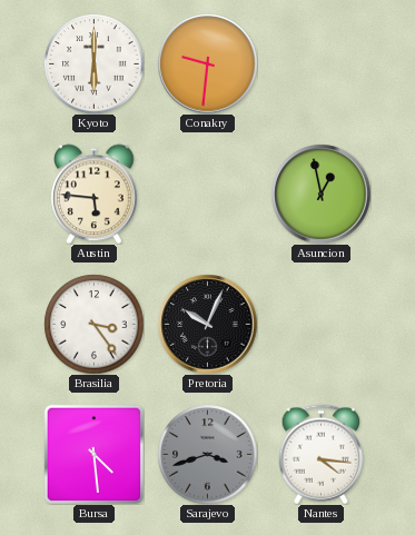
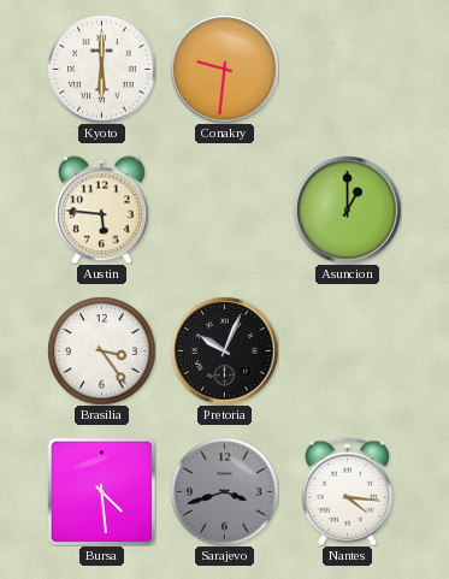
Asuncion: 12:58 -> 1:00 (347, 209)
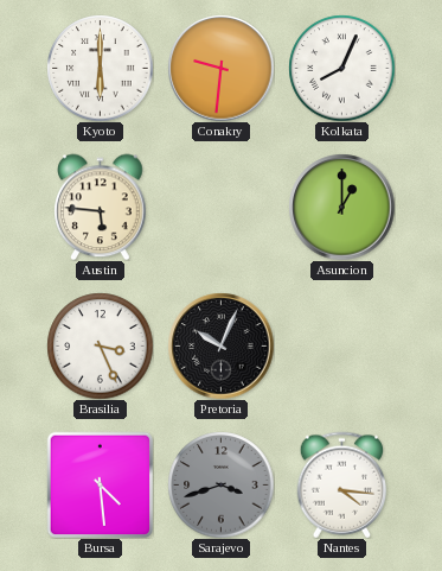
Kolkata: none -> 8:04 (341, 68)
Brasilia: 3:24 -> 3:26 (100, 345)
